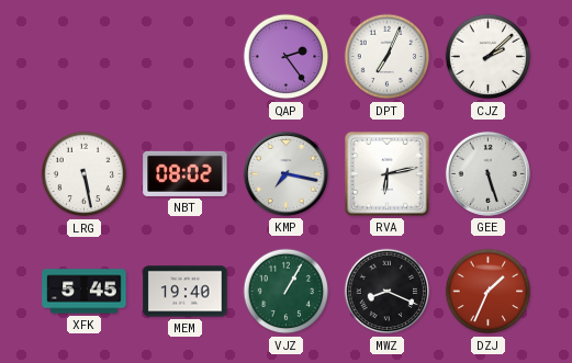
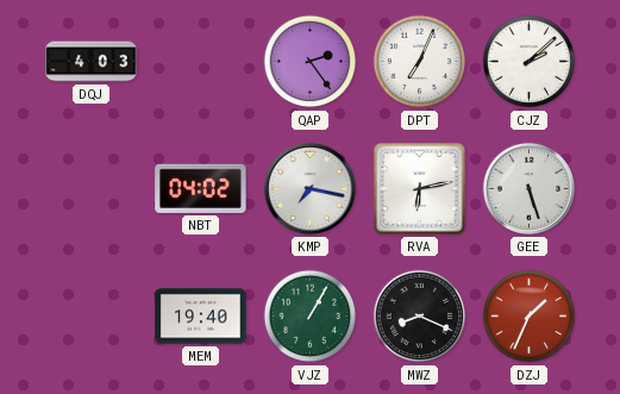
DQJ: none -> 4:03 (92, 62)
LRG: 5:28 -> none (85, 174)
NBT: 08:02 -> 04:02 (201, 188)
XFK: 5:45 -> none (85, 292)
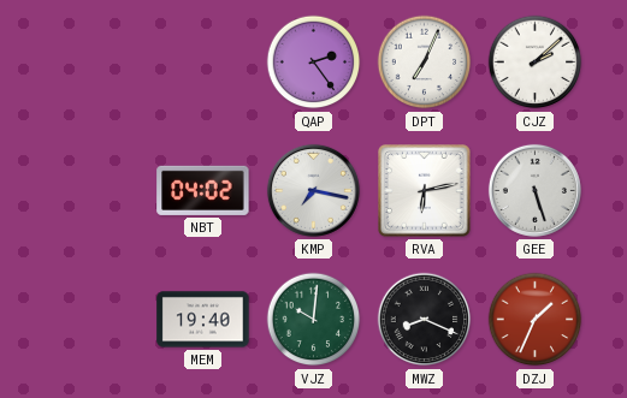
DQJ: 4:03 -> none (92, 62)
VJZ: 1:05 -> 10:01 (314, 320)
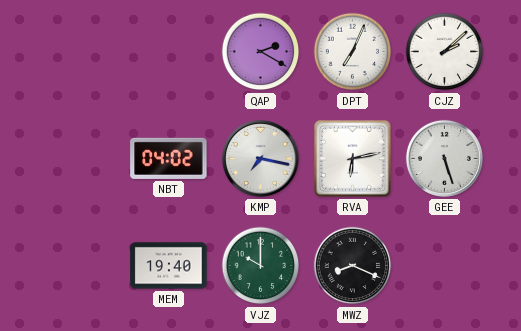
QAP: 2:24 -> 2:20 (261, 52)
VJZ: 10:01 -> 10:00 (261, 266)
DZJ: 1:34 -> none (536, 320)
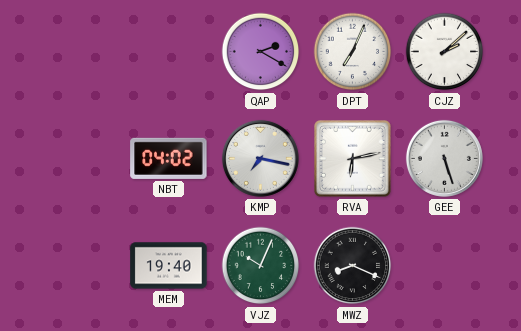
VJZ: 10:00 -> 10:04 (261, 266)
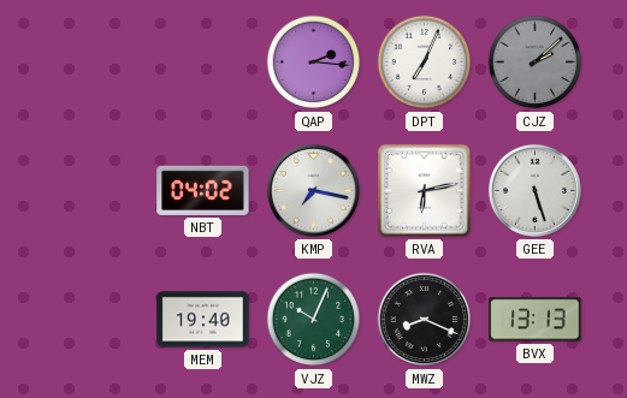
QAP: 2:20 -> 2:16 (314, 63)
CJZ dial: white -> grey (536, 63)
BVX: none -> 13:13 (536, 320)
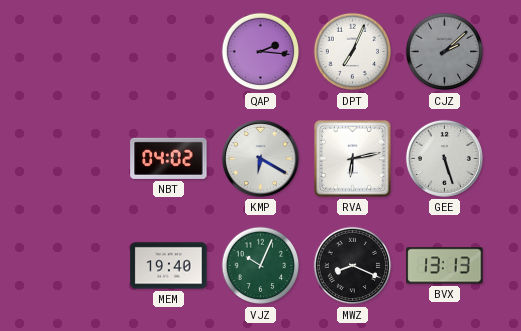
KMP: 7:17 -> 6:20 (260, 158)
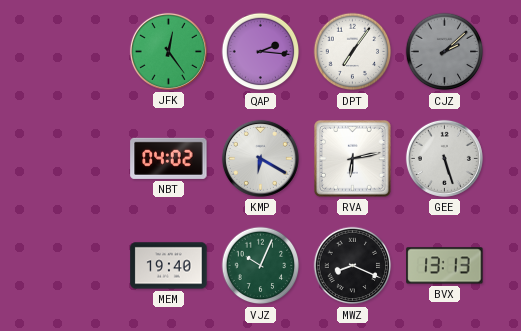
JFK: none -> 12:24 (168, 51)
DPT: 7:04 -> 7:06 (353, 52)
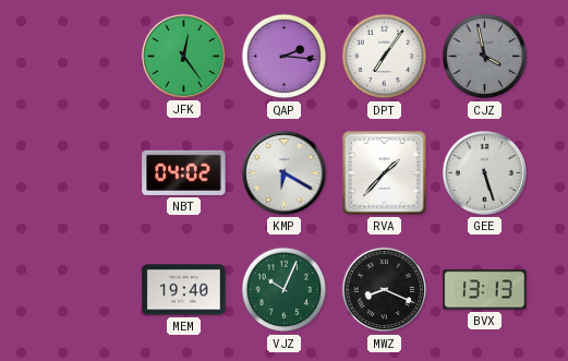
CJZ: 2:08 -> 3:58 (485, 57)
RVA: 6:13 -> 1:37 (385, 173)
